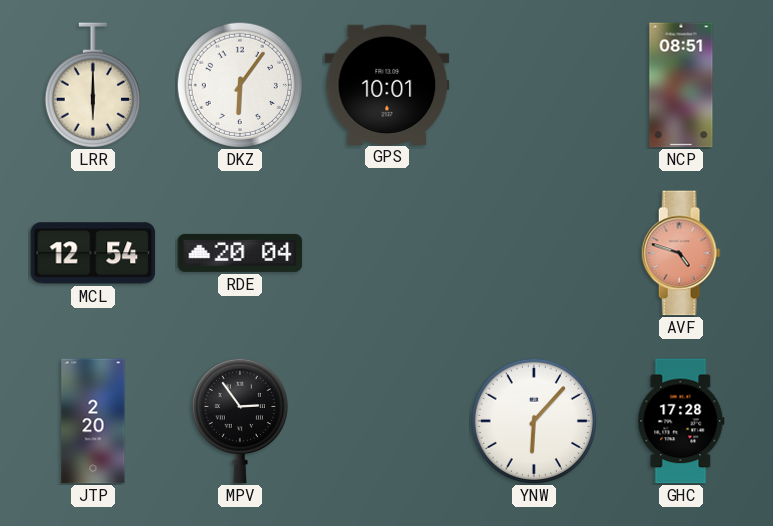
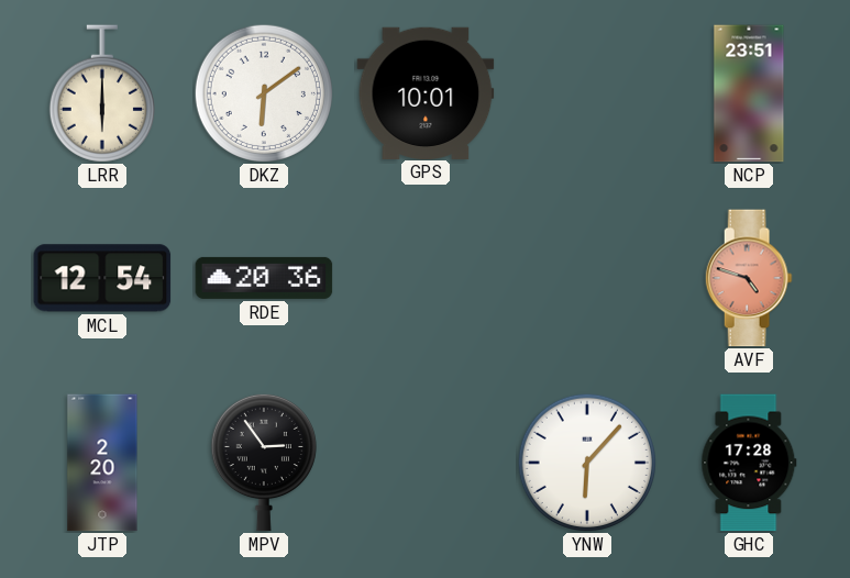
DKZ: 6:06 -> 6:09 (263, 92)
NCP: 08:51 -> 23:51 (749, 93)
RDE: 20:04 -> 20:36 (264, 278)
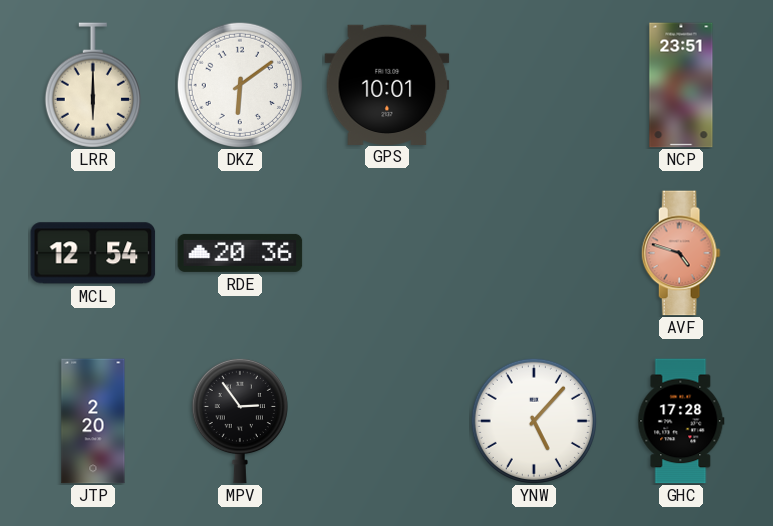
YNW: 6:07 -> 5:07 (533, 420)
